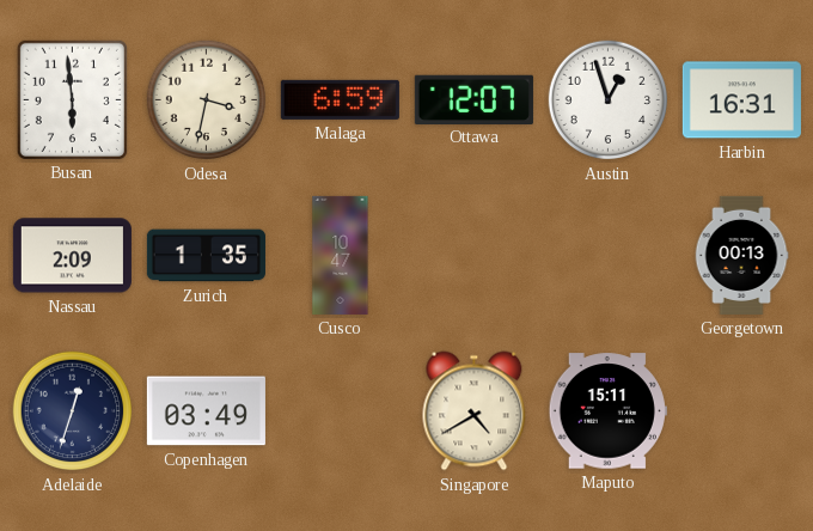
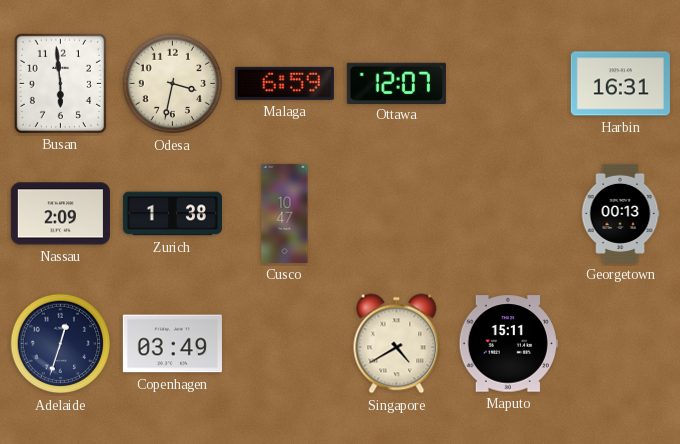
Austin: 12:57 -> none (609, 100)
Zurich: 1:35 -> 1:38 (172, 214)
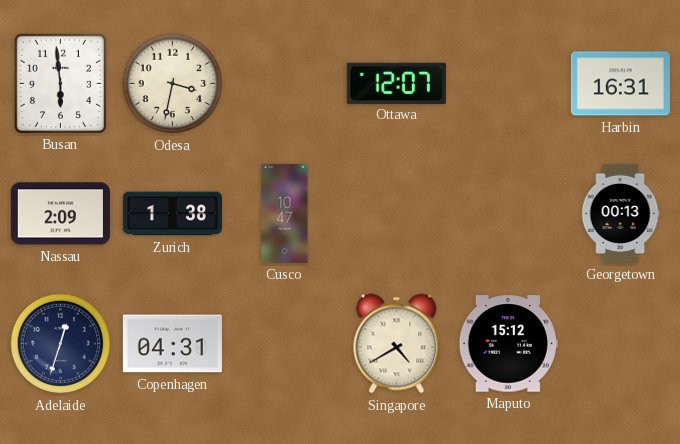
Malaga: 6:59 -> none (284, 83)
Copenhagen: 03:49 -> 04:31 (172, 344)
Maputo: 15:11 -> 15:12 (508, 344)
